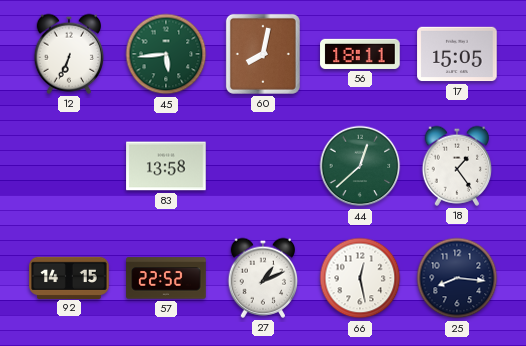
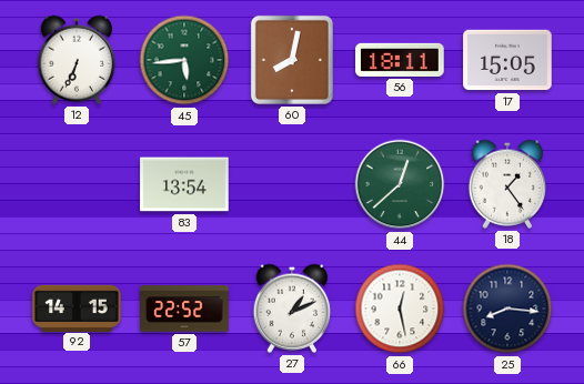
83: 13:58 -> 13:54 (184, 184)
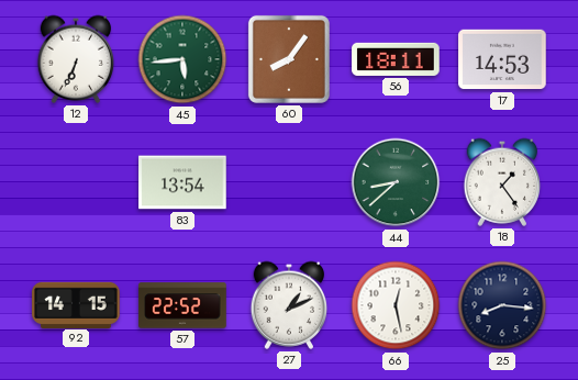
60: 8:02 -> 8:06 (289, 59)
17: 15:05 -> 14:53 (502, 59)
44: 12:38 -> 8:38 (396, 182)
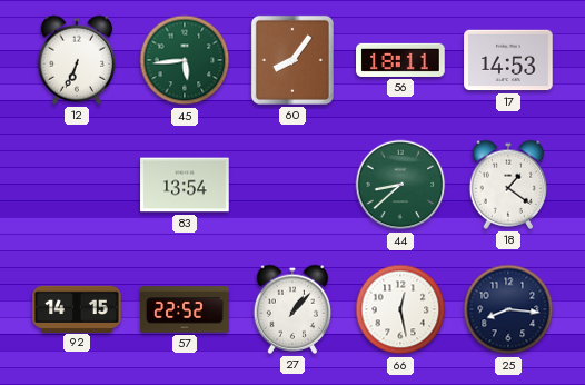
18: 1:24 -> 1:21 (508, 185)
27: 1:11 -> 1:07 (292, 309)
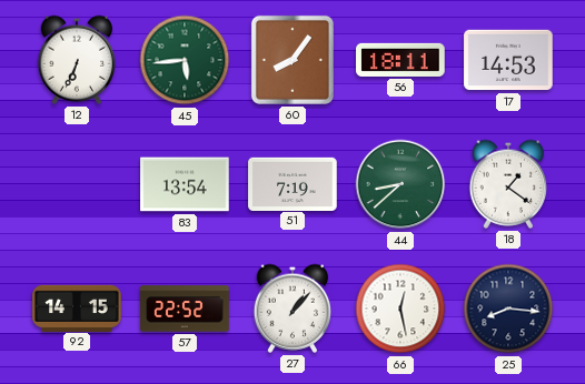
51: none -> 7:19 (292, 183)
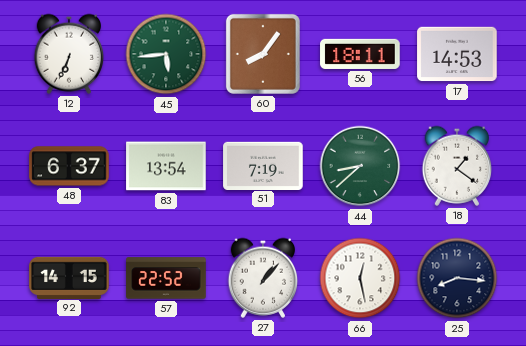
48: none -> 6:37 (69, 166)
